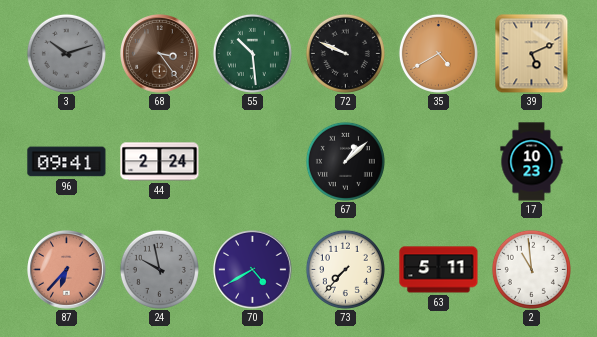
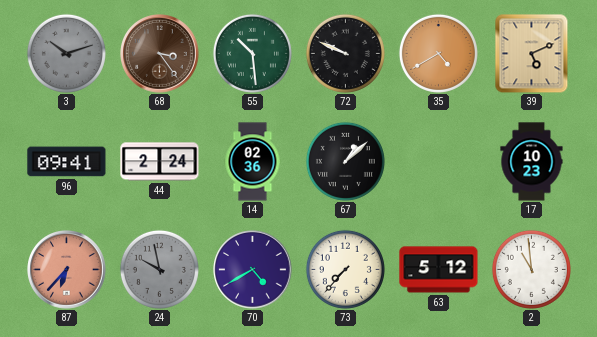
14: none -> 02:36 (253, 162)
63: 5:11 -> 5:12 (439, 270)
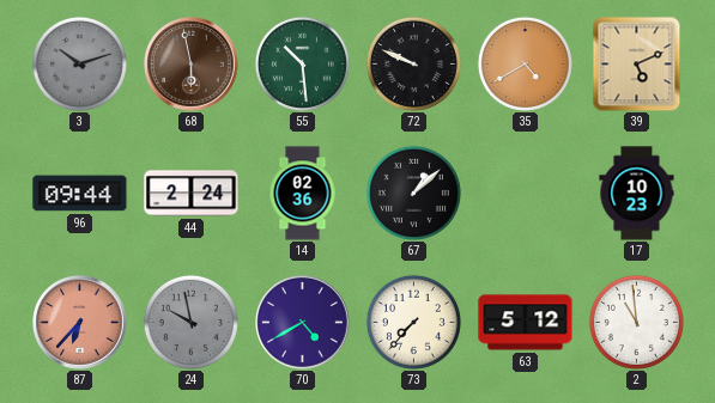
68: 3:24 -> 5:58 (192, 65)
96: 09:41 -> 09:44 (80, 194)
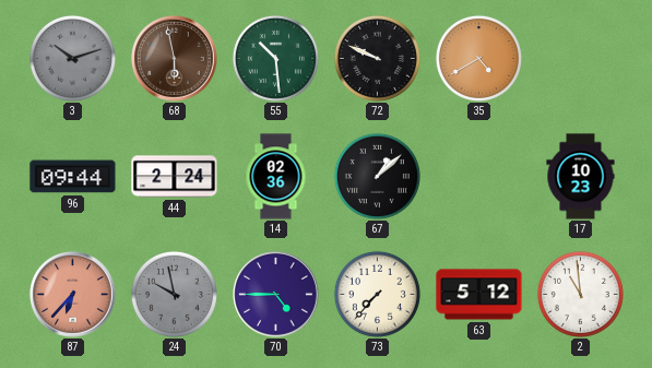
39: 5:11 -> none (637, 63)
70: 4:40 -> 4:45 (276, 295)
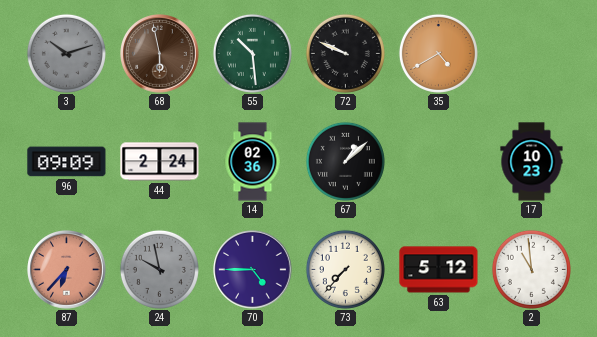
96: 09:44 -> 09:09 (67, 162)
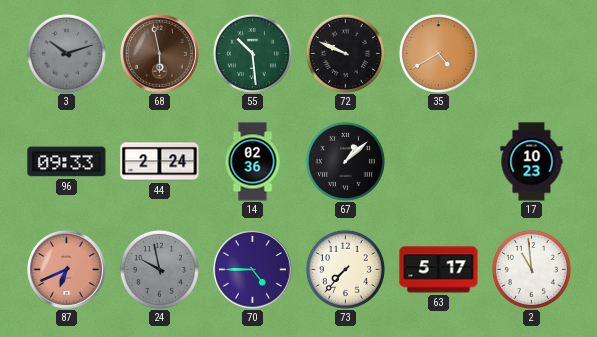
96: 09:09 -> 09:33 (67, 162)
87: 6:37 -> 6:41 (67, 270)
63: 5:12 -> 5:17 (439, 270)
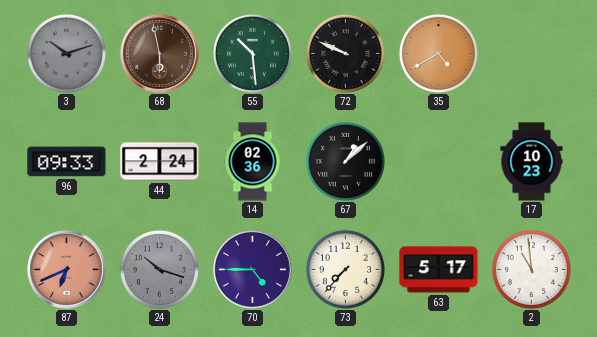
24: 9:58 -> 10:18 (159, 269)
